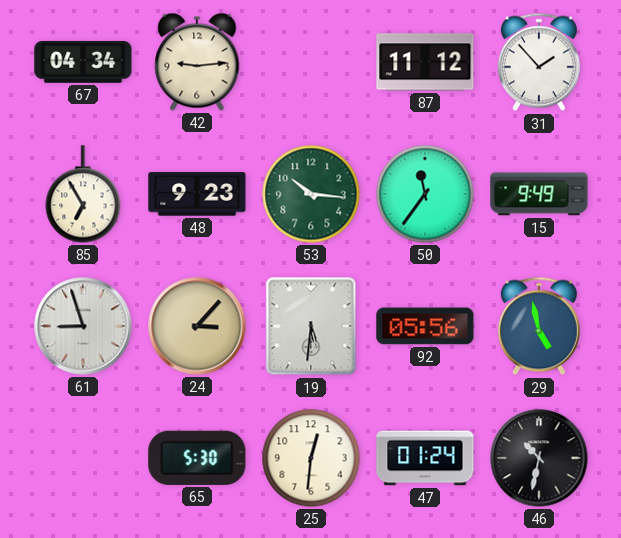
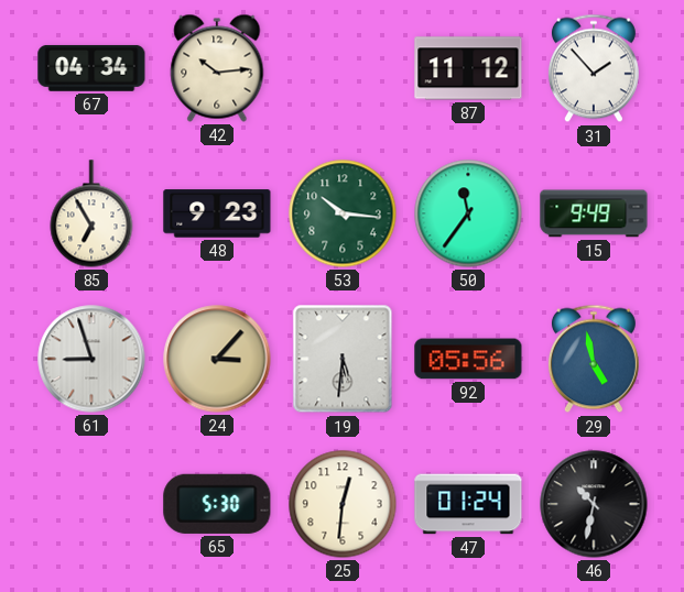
42: 9:14 -> 10:14 (217, 68)
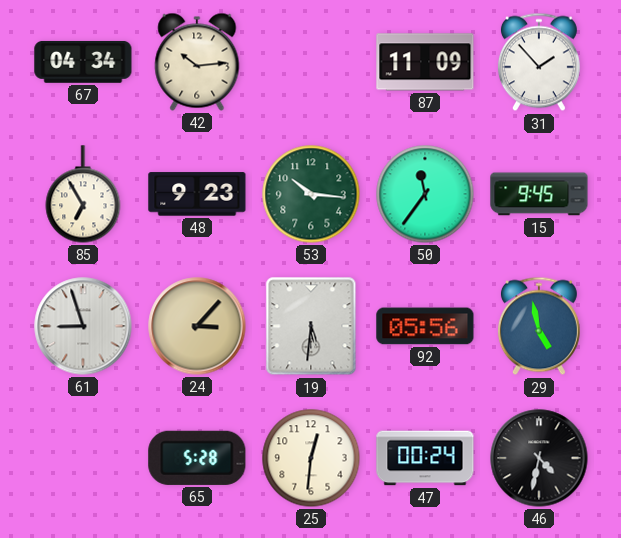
87: 11:12 -> 11:09 (425, 62)
15: 9:49 -> 9:45 (539, 194)
65: 5:30 -> 5:28 (197, 458)
47: 01:24 -> 00:24 (425, 458)
46: 10:32 -> 4:32 (539, 458)
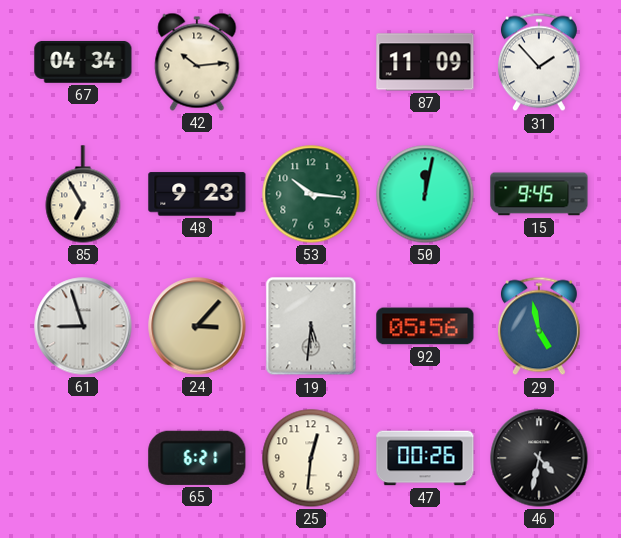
50: 11:36 -> 12:02 (425, 194)
65: 5:28 -> 6:21 (197, 458)
47: 00:24 -> 00:26 (425, 458)
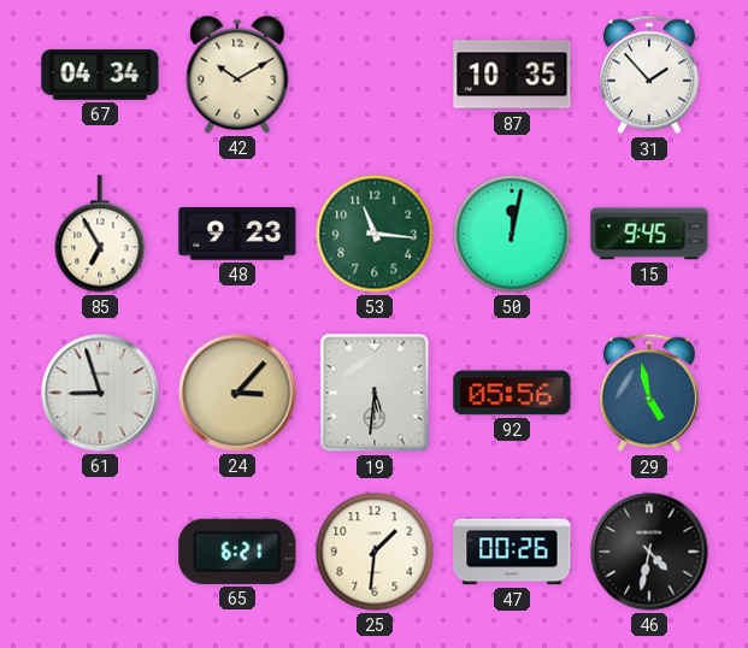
42: 10:14 -> 10:10 (237, 75)
87: 11:09 -> 10:35 (512, 75)
53: 10:16 -> 11:16 (375, 234)
25: 12:31 -> 1:31 (375, 552)
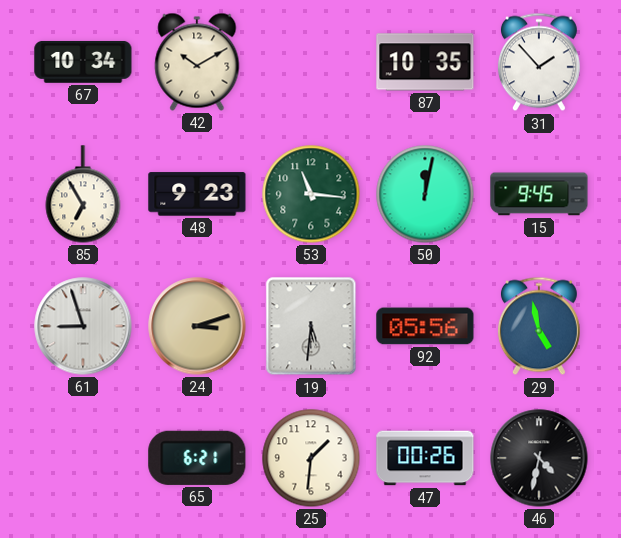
67: 04:34 -> 10:34 (83, 62)
24: 3:07 -> 3:12 (197, 326)
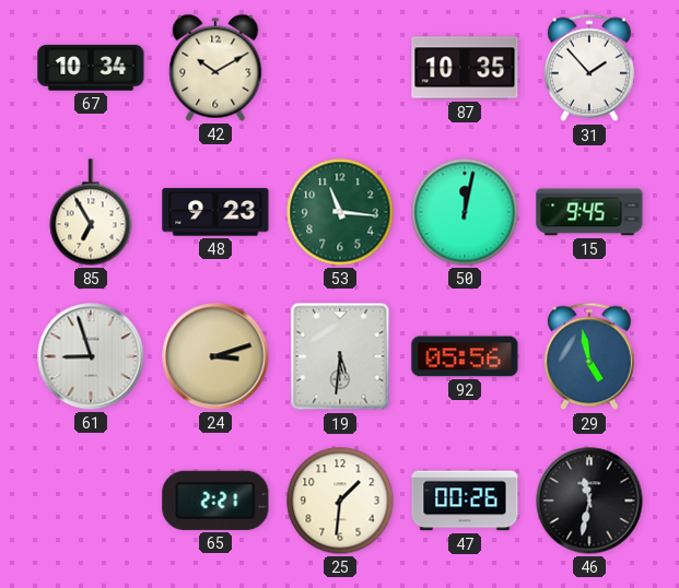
65: 6:21 -> 2:21 (215, 501)
46: 4:32 -> 11:32 (589, 501)
